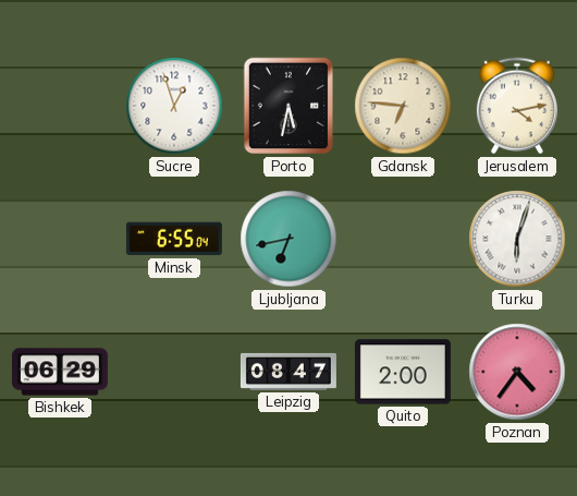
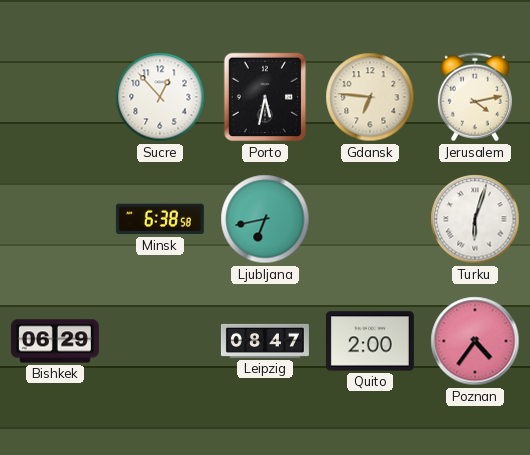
Sucre: 12:57 -> 12:53 (160, 97)
Minsk: 6:55 -> 6:38 (160, 219)
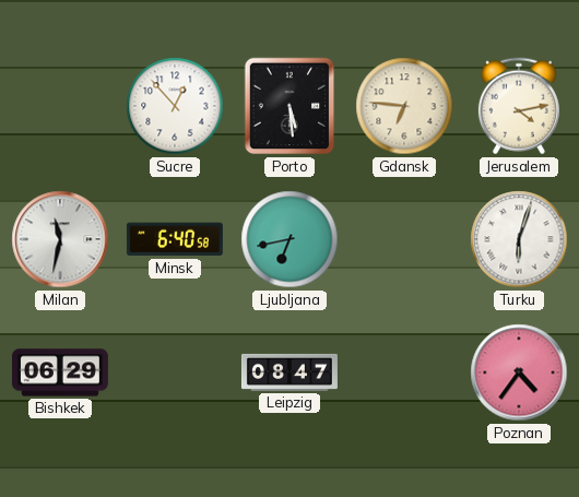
Porto: 5:32 -> 5:29 (289, 106)
Milan: none -> 11:32 (60, 239)
Minsk: 6:38 -> 6:40 (175, 239)
Quito: 2:00 -> none (370, 341)
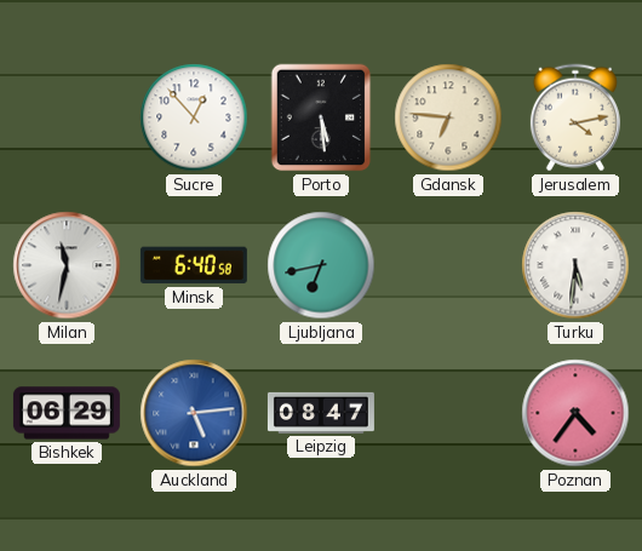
Turku: 6:03 -> 5:31 (575, 265)
Auckland: none -> 5:14 (194, 413)
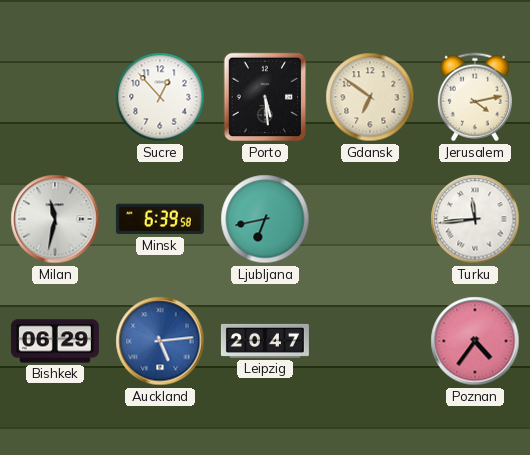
Gdansk: 6:46 -> 6:51 (370, 97)
Minsk: 6:40 -> 6:39 (160, 219)
Turku: 5:31 -> 11:44 (475, 219)
Leipzig: 08:47 -> 20:47 (265, 341)
